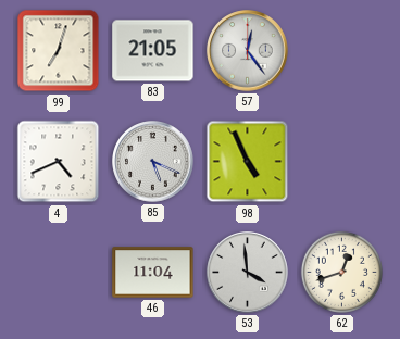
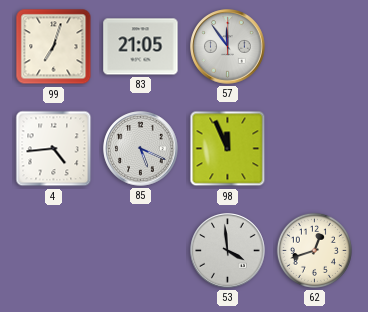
57: 12:24 -> 11:54 (228, 47)
4: 4:41 -> 4:44 (54, 149)
98: 4:56 -> 11:56 (228, 149)
46: 11:04 -> none (153, 273)
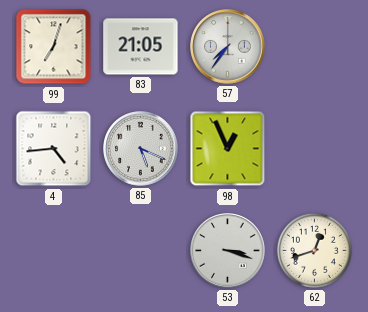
57: 11:54 -> 7:36 (228, 47)
98: 11:56 -> 12:56 (228, 149)
53: 3:59 -> 3:18 (228, 251)
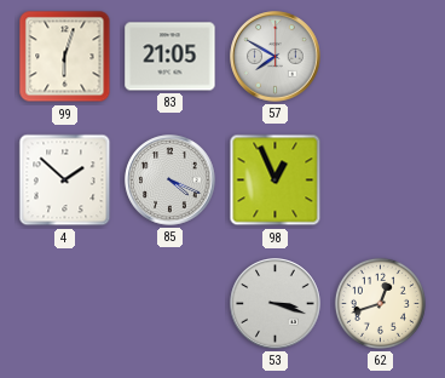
99: 7:03 -> 6:03 (65, 57)
57: 7:36 -> 7:50 (276, 57)
4: 4:44 -> 1:52 (65, 181)
85: 5:19 -> 4:19 (171, 181)
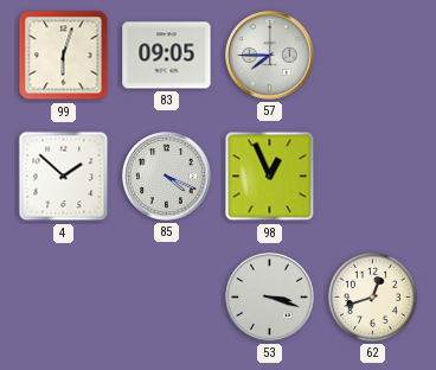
83: 21:05 -> 09:05 (167, 56)
57: 7:50 -> 7:45 (270, 56)
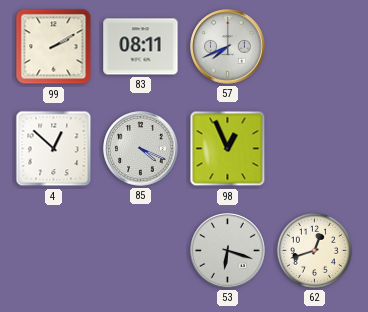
99: 6:03 -> 2:10 (54, 47)
83: 09:05 -> 08:11 (141, 47)
57: 7:45 -> 7:41 (228, 47)
4: 1:52 -> 12:52 (54, 149)
53: 3:18 -> 6:18 (228, 251)
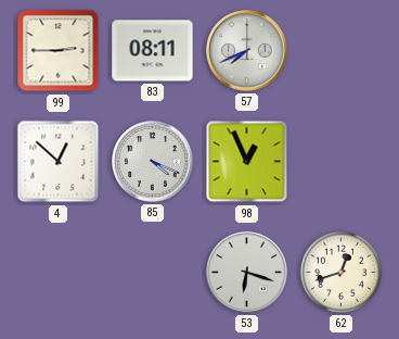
99: 2:10 -> 2:45 (59, 51)
